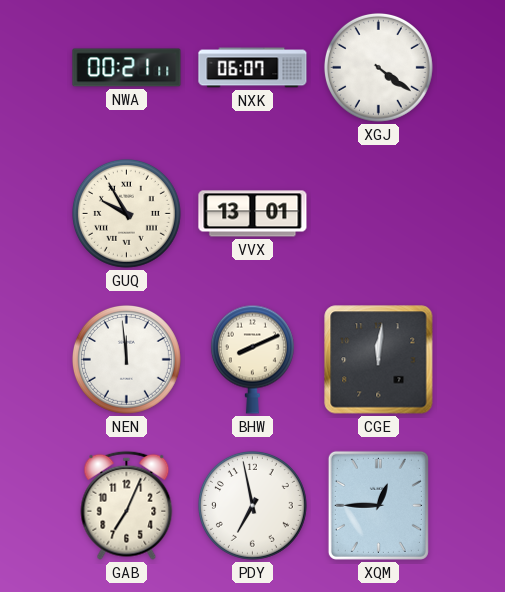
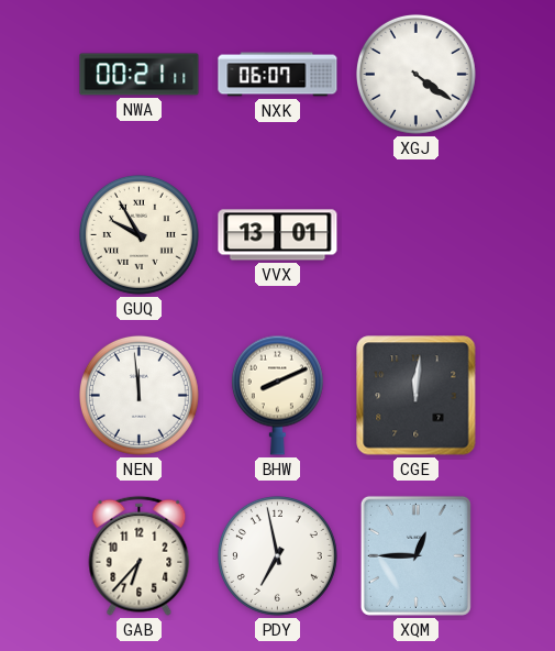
GAB: 7:04 -> 6:37 (140, 555)
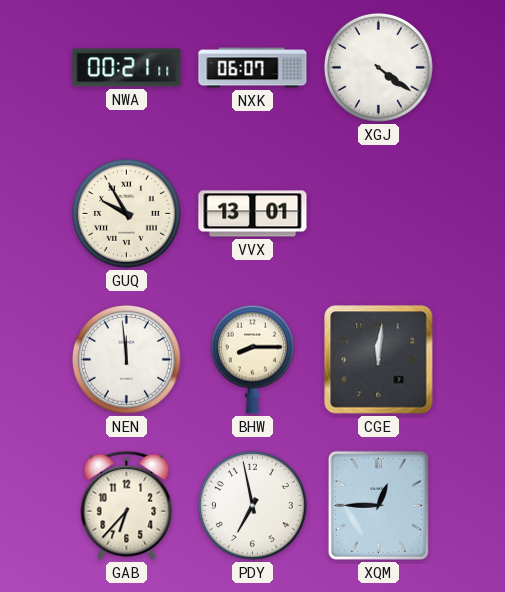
BHW: 8:11 -> 8:15 (252, 359)
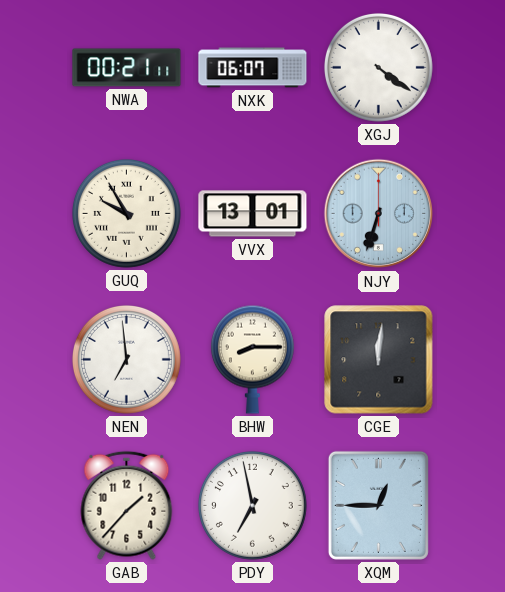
NJY: none -> 6:33 (379, 214)
NEN: 11:59 -> 6:59 (126, 359)
GAB: 6:37 -> 1:37 (127, 505)
